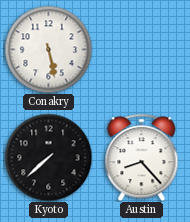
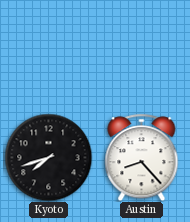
Conakry: 5:28 -> none (48, 49)
Kyoto: 7:38 -> 7:42 (48, 157)
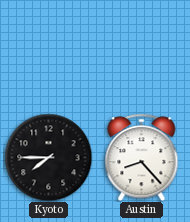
Kyoto: 7:42 -> 7:45 (48, 157)
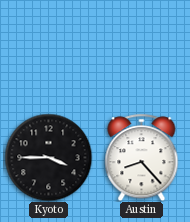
Kyoto: 7:45 -> 3:45 (48, 157)
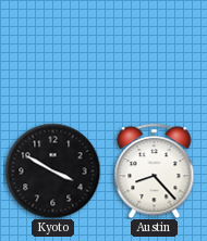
Kyoto: 3:45 -> 3:50 (52, 170)
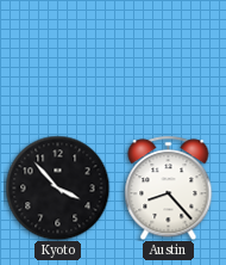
Kyoto: 3:50 -> 3:53 (57, 187)
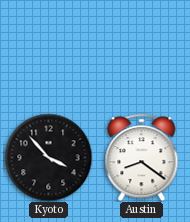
Austin: 8:23 -> 8:21 (142, 157)
